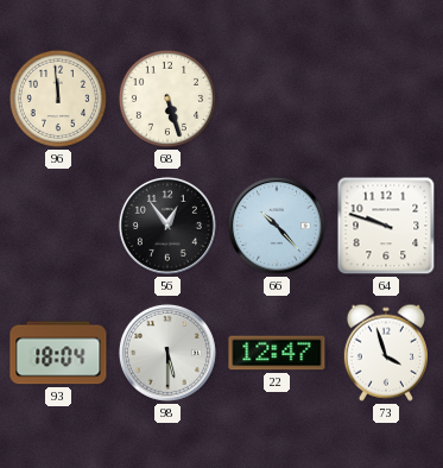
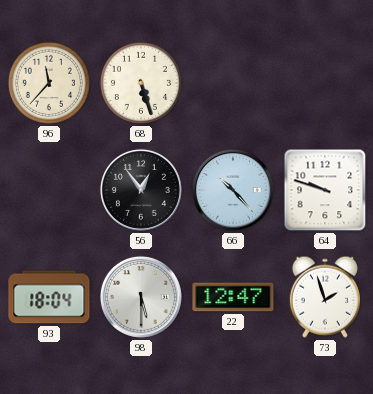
96: 11:59 -> 11:37 (49, 83)
73: 3:57 -> 1:57 (325, 297)
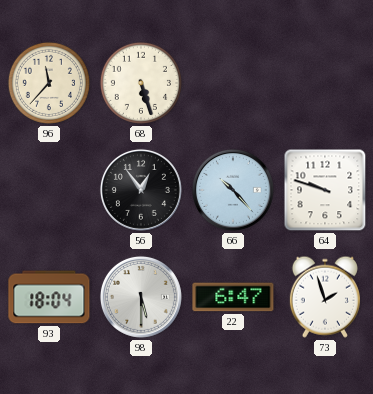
22: 12:47 -> 6:47 (233, 297)
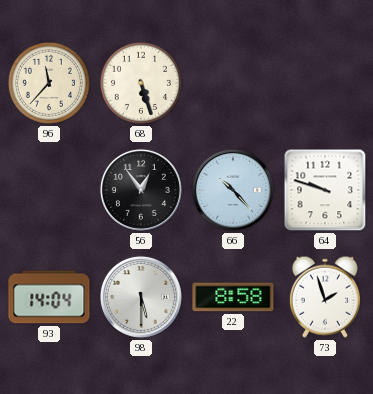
93: 18:04 -> 14:04 (49, 297)
22: 6:47 -> 8:58 (233, 297)
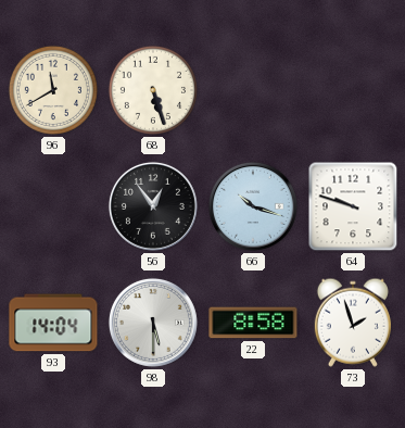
96: 11:37 -> 11:40 (53, 90)
66: 10:23 -> 10:18 (253, 206)
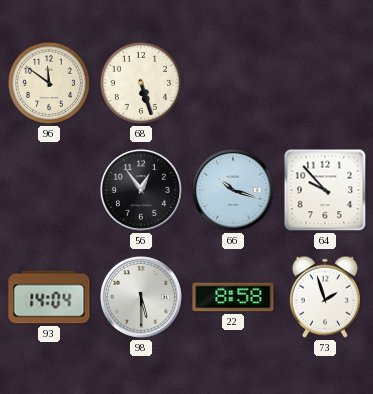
96: 11:40 -> 11:51 (49, 83)
64: 9:48 -> 9:53 (325, 190)
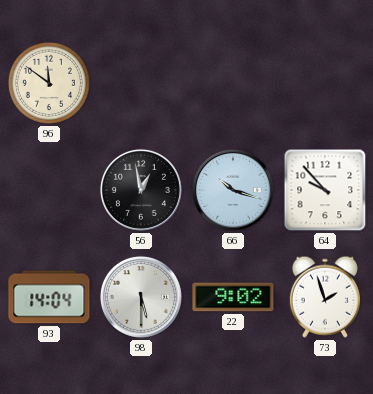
68: 5:27 -> none (141, 83)
56: 12:54 -> 12:58 (141, 190)
22: 8:58 -> 9:02 (233, 297)
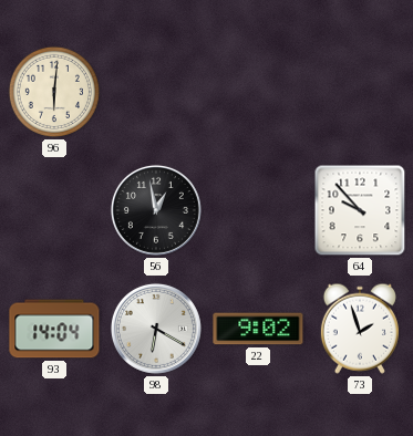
96: 11:51 -> 6:01 (54, 92)
66: 10:18 -> none (233, 190)
98: 5:30 -> 6:20 (156, 329)
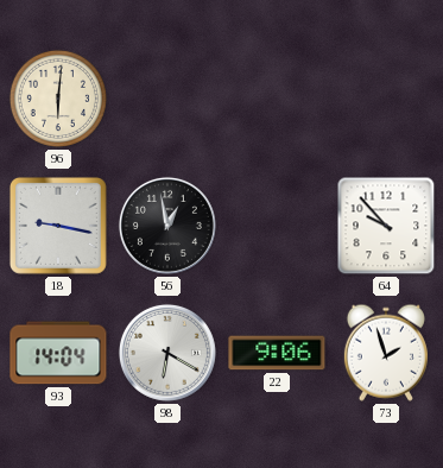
18: none -> 9:17 (58, 226)
22: 9:02 -> 9:06 (277, 353)
